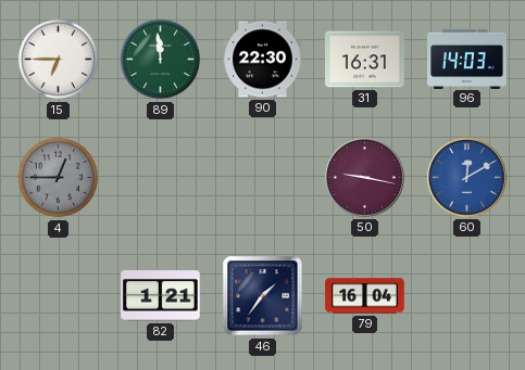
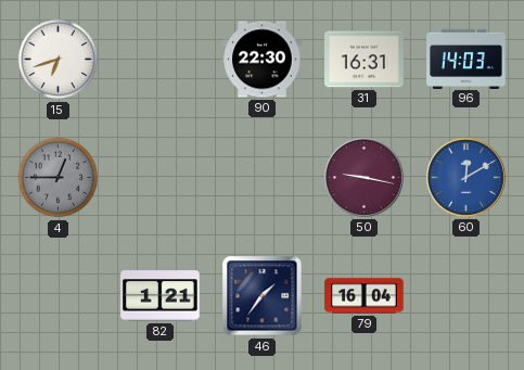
15: 6:45 -> 6:42 (59, 60)
89: 11:59 -> none (161, 60)
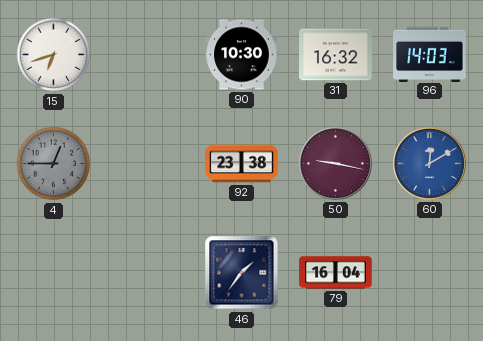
90: 22:30 -> 10:30 (242, 55)
31: 16:31 -> 16:32 (336, 55)
92: none -> 23:38 (242, 164)
82: 1:21 -> none (161, 296)
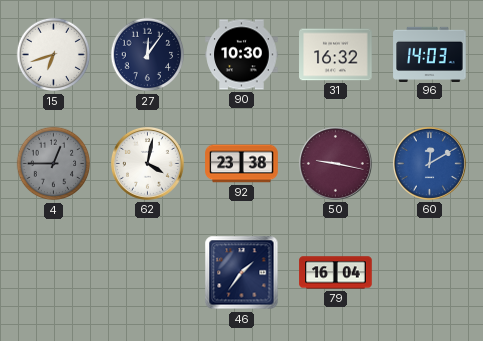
27: none -> 12:06 (148, 55)
62: none -> 4:02 (147, 163)
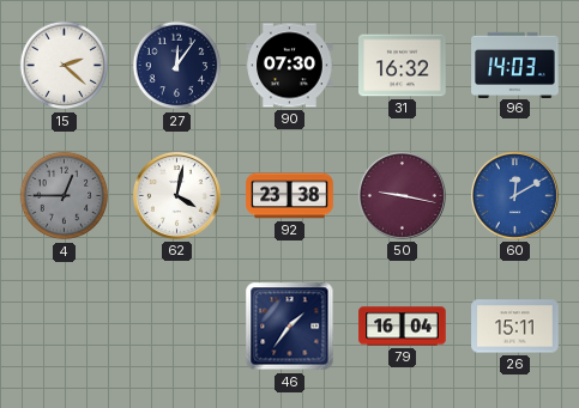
15: 6:42 -> 2:22 (65, 66)
90: 10:30 -> 07:30 (290, 66)
26: none -> 15:11 (515, 327)
